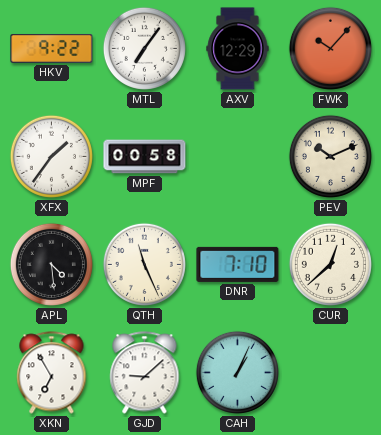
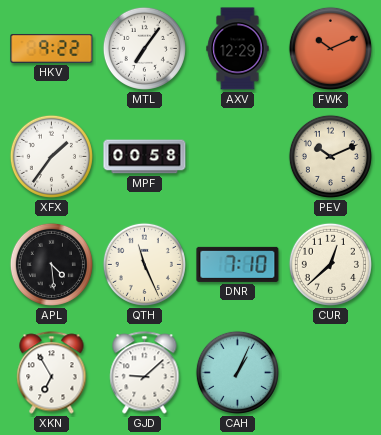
FWK: 10:07 -> 10:11 (330, 48)
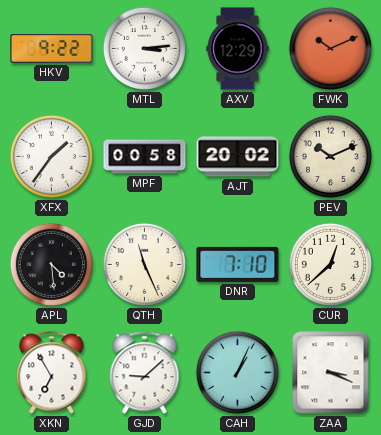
MTL: 7:06 -> 3:14 (144, 48)
AJT: none -> 20:02 (238, 157)
ZAA: none -> 3:19 (331, 373)
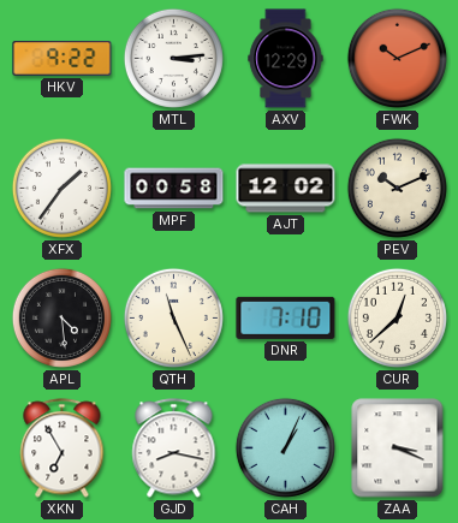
AJT: 20:02 -> 12:02 (286, 189)
GJD: 9:08 -> 8:17 (174, 448)
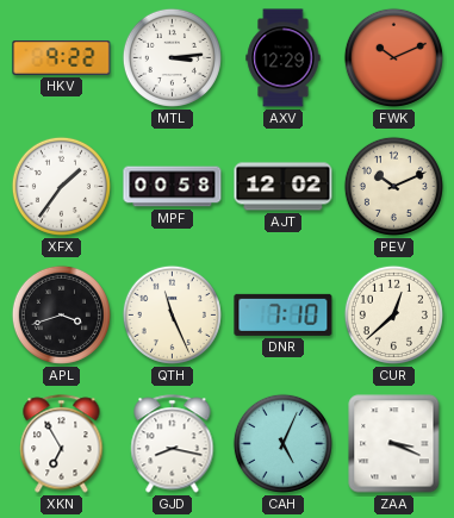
APL: 4:29 -> 3:42 (61, 314)
CAH: 1:04 -> 5:04 (282, 443)
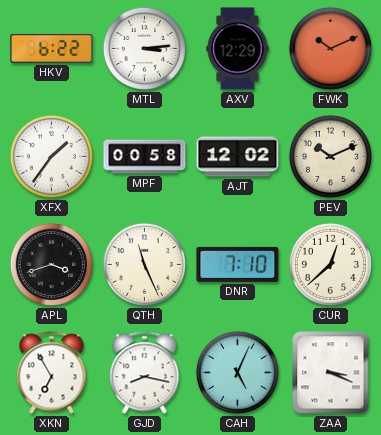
HKV: 9:22 -> 6:22 (52, 48)
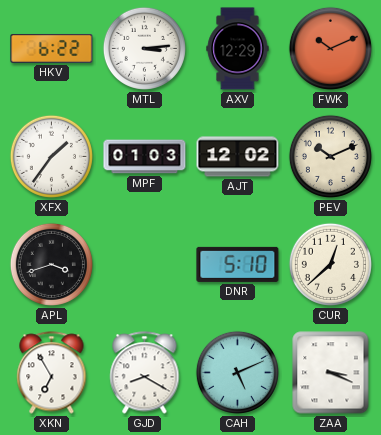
MPF: 00:58 -> 01:03 (145, 157)
QTH: 11:26 -> none (144, 264)
DNR: 7:10 -> 5:10 (238, 264)
GJD: 8:17 -> 8:20 (145, 373)
CAH: 5:04 -> 5:11 (237, 372)
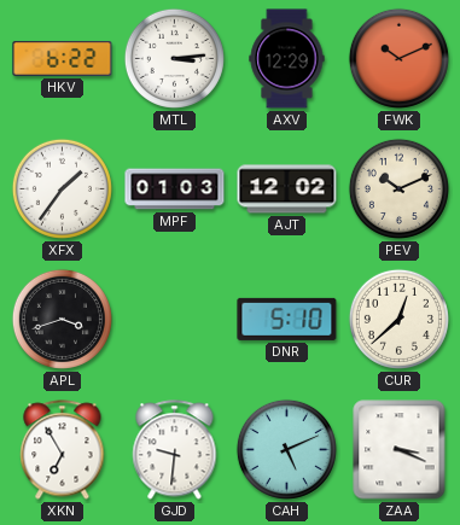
GJD: 8:20 -> 9:31 (175, 450)
